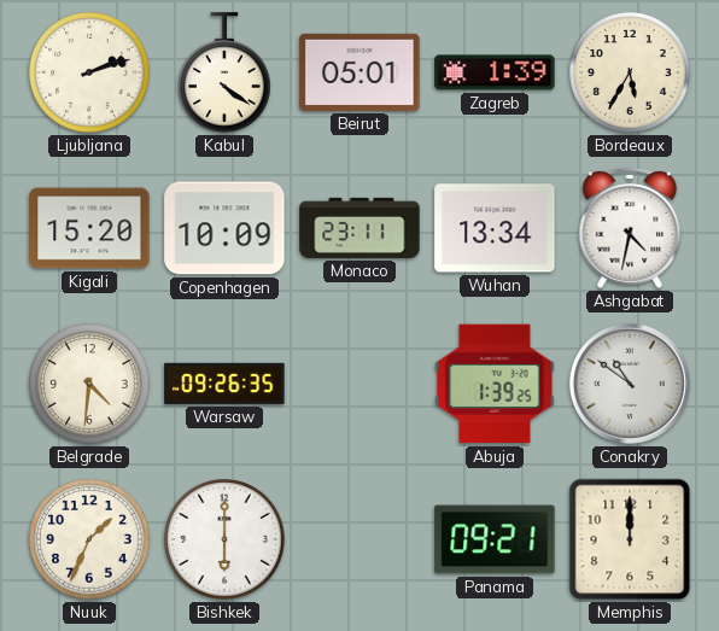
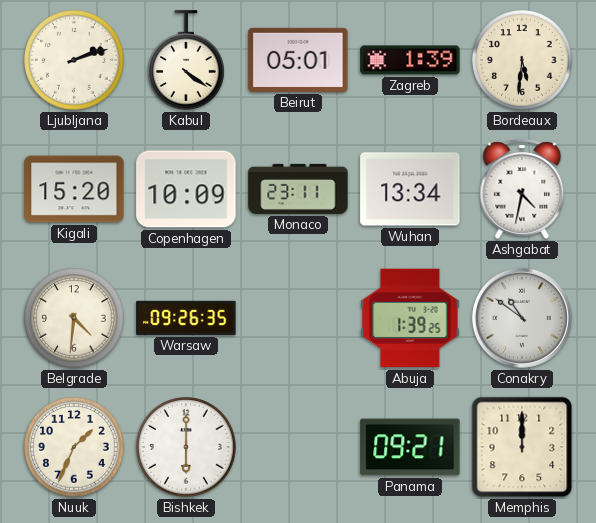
Bordeaux: 5:35 -> 5:31 (522, 60)
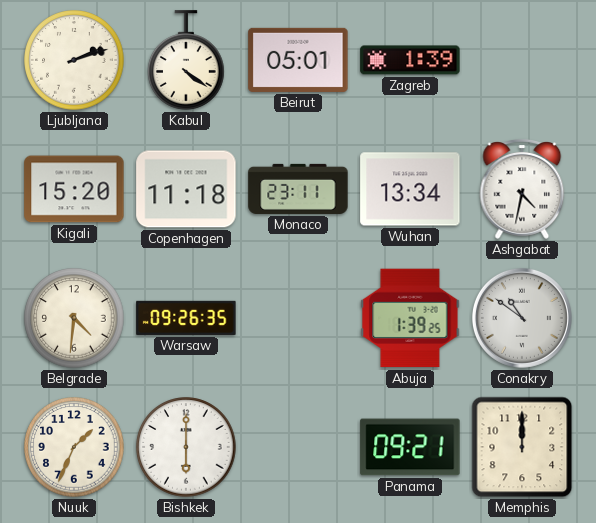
Bordeaux: 5:31 -> none (522, 60)
Copenhagen: 10:09 -> 11:18 (186, 189)
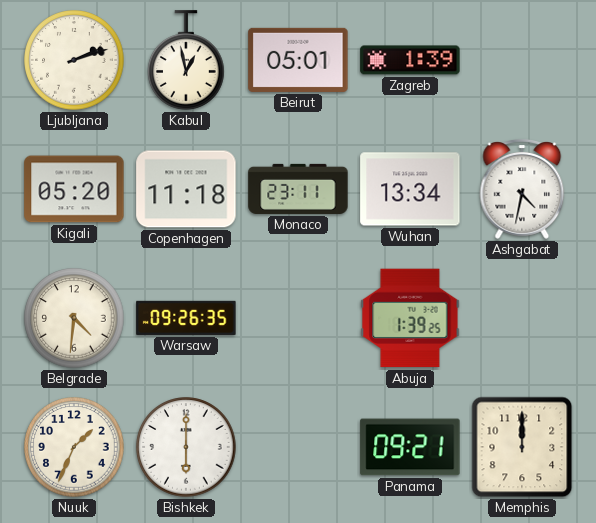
Kabul: 4:21 -> 12:58 (186, 60)
Kigali: 15:20 -> 05:20 (74, 189)
Conakry: 10:51 -> none (522, 318)
